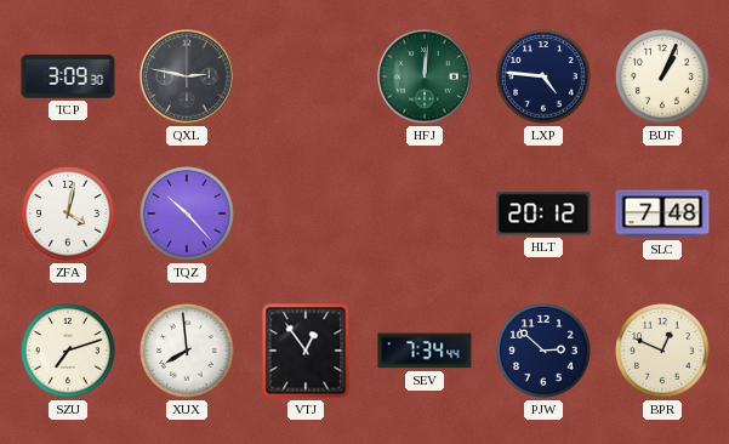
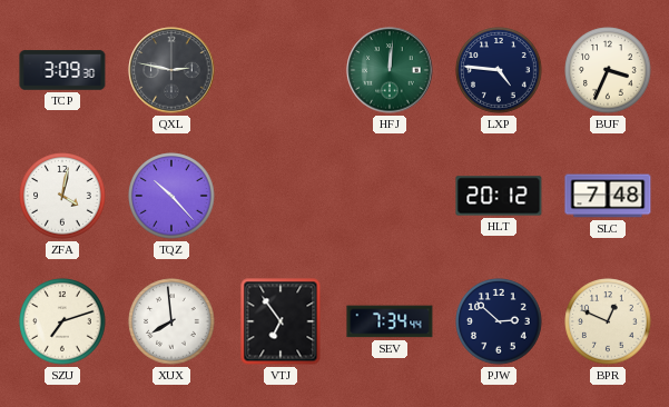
BUF: 1:04 -> 3:34 (608, 70)
VTJ: 12:54 -> 6:54 (281, 321)
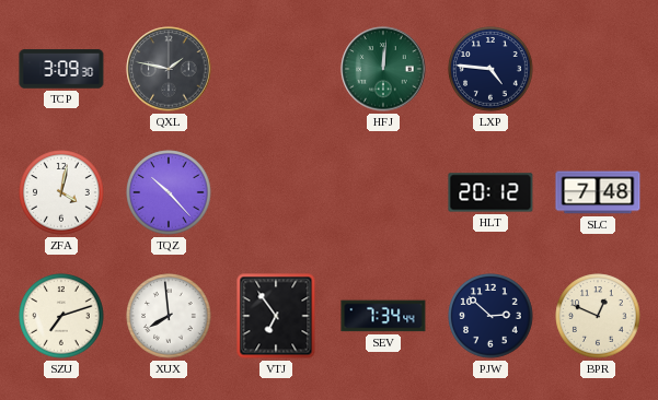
QXL: 2:47 -> 1:47 (169, 69)
BUF: 3:34 -> none (608, 70)
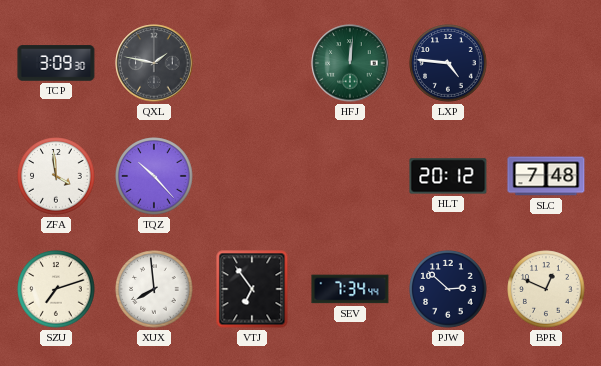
ZFA: 4:02 -> 3:59 (56, 176)
